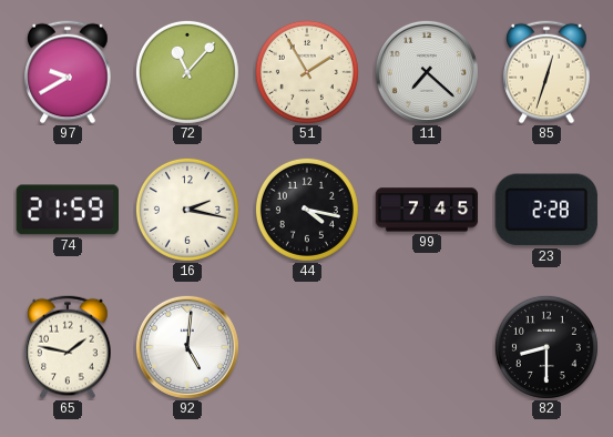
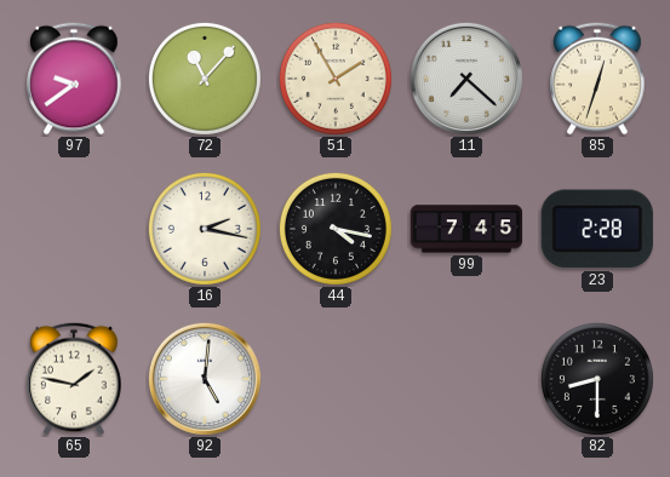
97: 9:40 -> 9:39 (74, 79)
74: 21:59 -> none (67, 210)
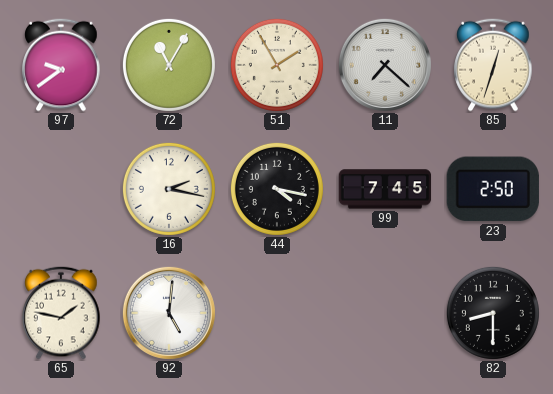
72: 11:07 -> 11:05 (169, 65)
23: 2:28 -> 2:50 (493, 189)
